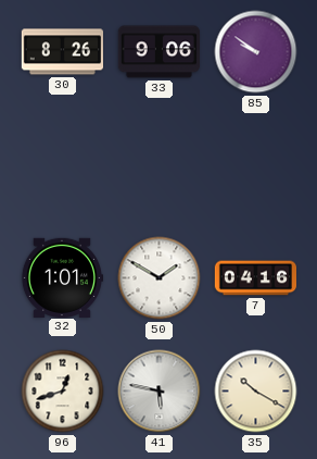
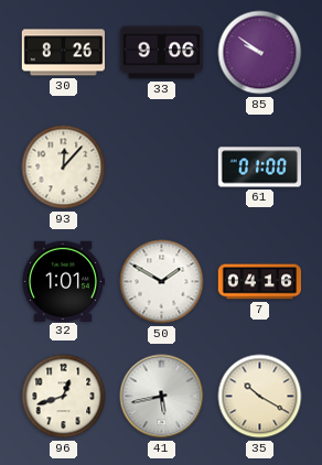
93: none -> 12:07 (64, 167)
61: none -> 01:00 (259, 167)
41: 5:47 -> 5:43 (162, 397)
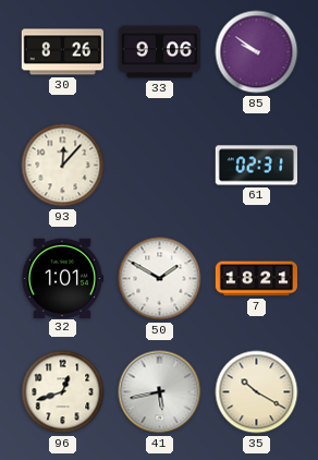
61: 01:00 -> 02:31 (256, 166)
7: 04:16 -> 18:21 (256, 279)
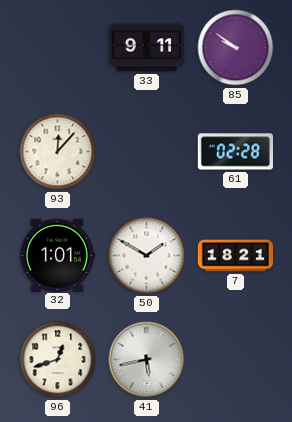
30: 8:26 -> none (62, 52)
33: 9:06 -> 9:11 (146, 48)
61: 02:31 -> 02:28 (235, 152)
35: 10:20 -> none (257, 392)
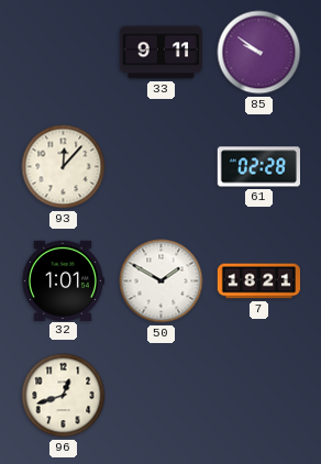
41: 5:43 -> none (147, 360)
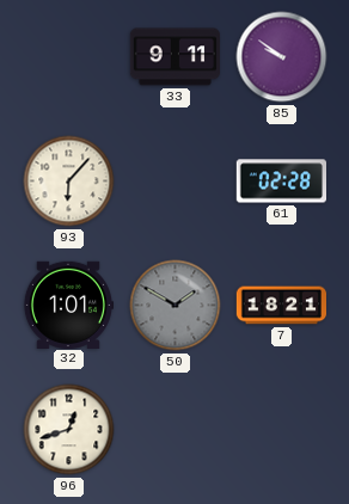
93: 12:07 -> 6:07 (69, 182)
50 dial: white -> grey (176, 306)
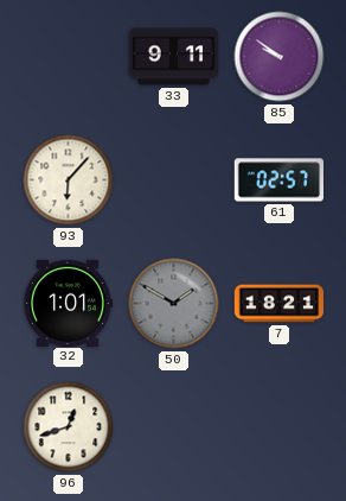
61: 02:28 -> 02:57 (278, 180)
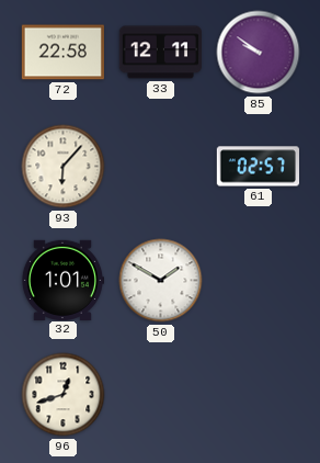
72: none -> 22:58 (62, 53)
33: 9:11 -> 12:11 (160, 53)
50 dial: grey -> white (161, 281)
7: 18:21 -> none (278, 304)
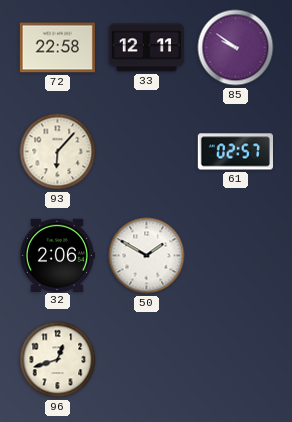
32: 1:01 -> 2:06 (56, 255)
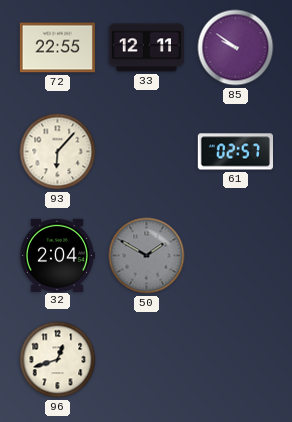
72: 22:58 -> 22:55 (57, 48)
32: 2:06 -> 2:04 (56, 255)
50 dial: white -> grey (147, 256)
